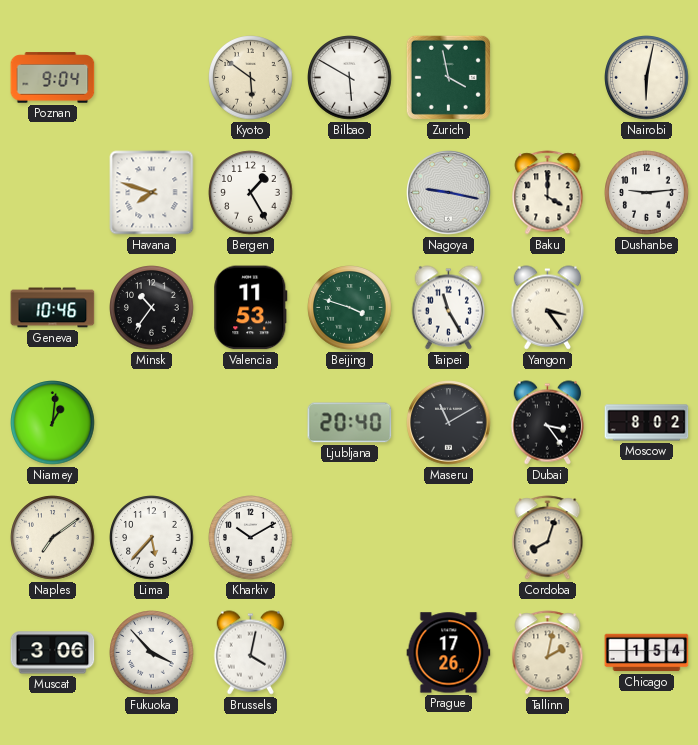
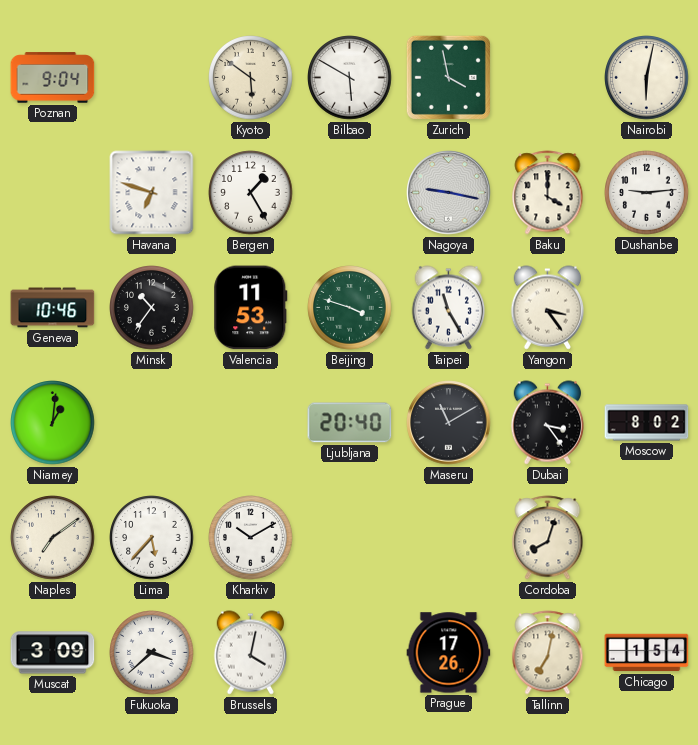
Havana: 7:48 -> 6:48 (152, 193)
Muscat: 3:06 -> 3:09 (53, 653)
Fukuoka: 3:53 -> 3:38 (152, 653)
Tallinn: 2:02 -> 7:02 (548, 653)
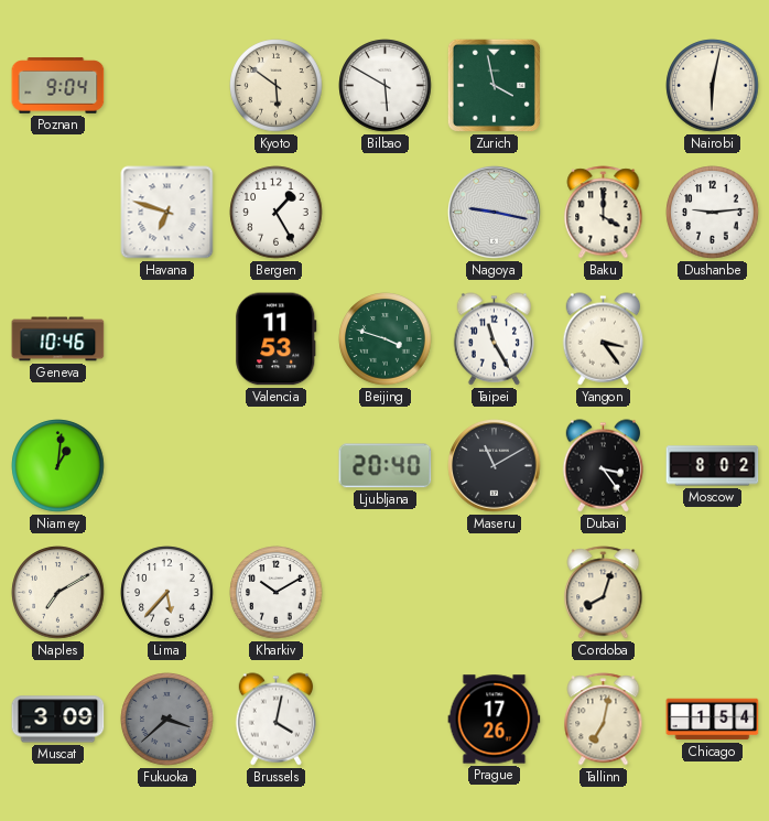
Minsk: 10:36 -> none (152, 308)
Naples: 7:09 -> 7:10 (58, 593)
Fukuoka dial: white -> grey (167, 720)
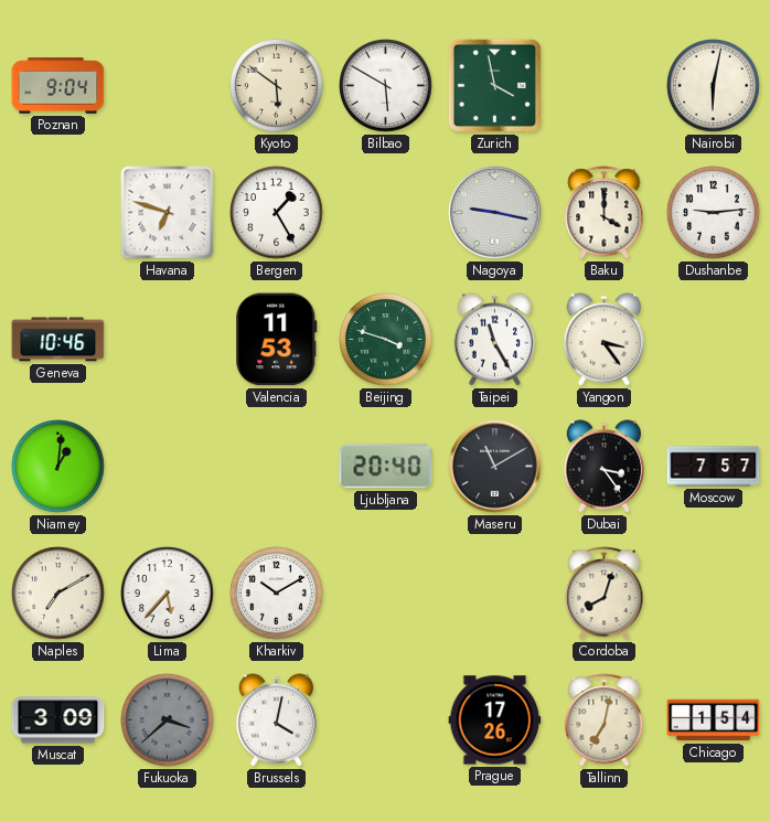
Moscow: 8:02 -> 7:57 (714, 467)
